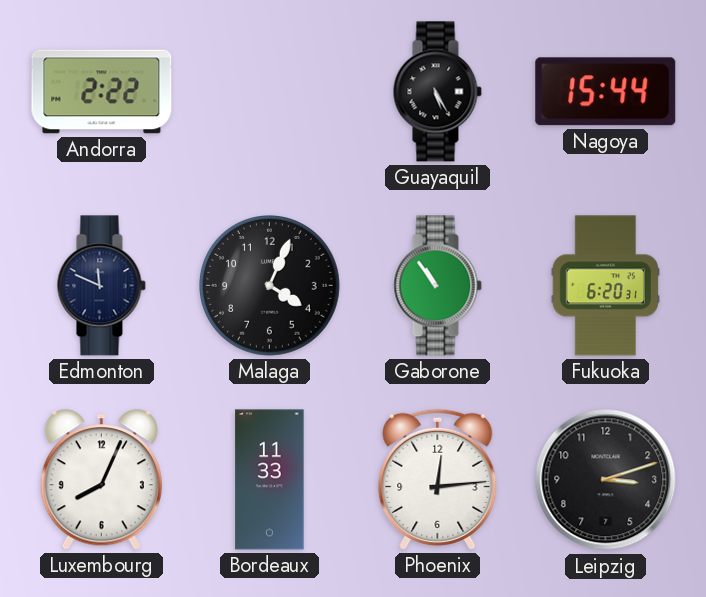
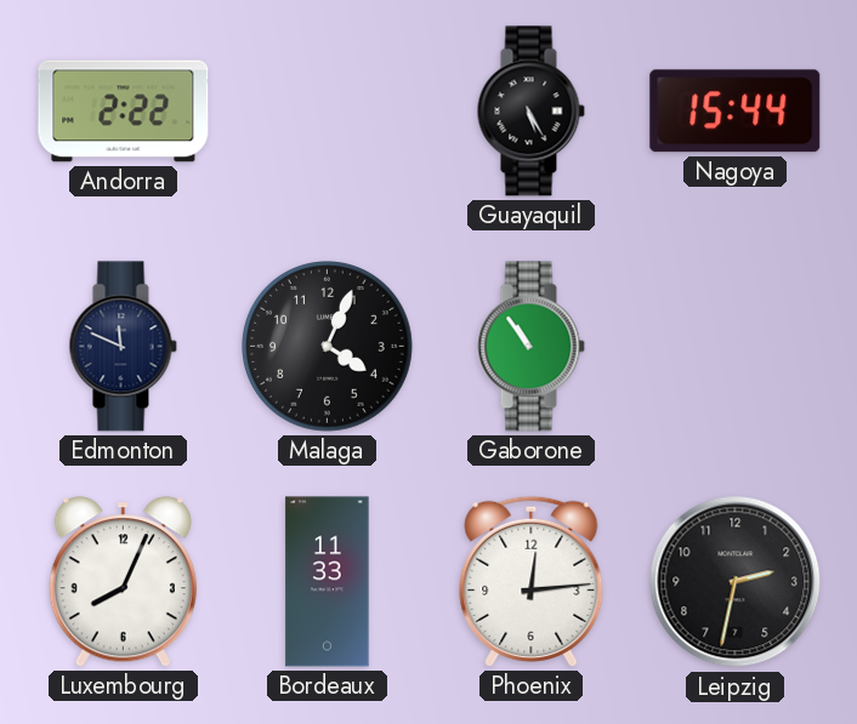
Fukuoka: 6:20 -> none (605, 286)
Leipzig: 3:12 -> 2:32 (736, 582)
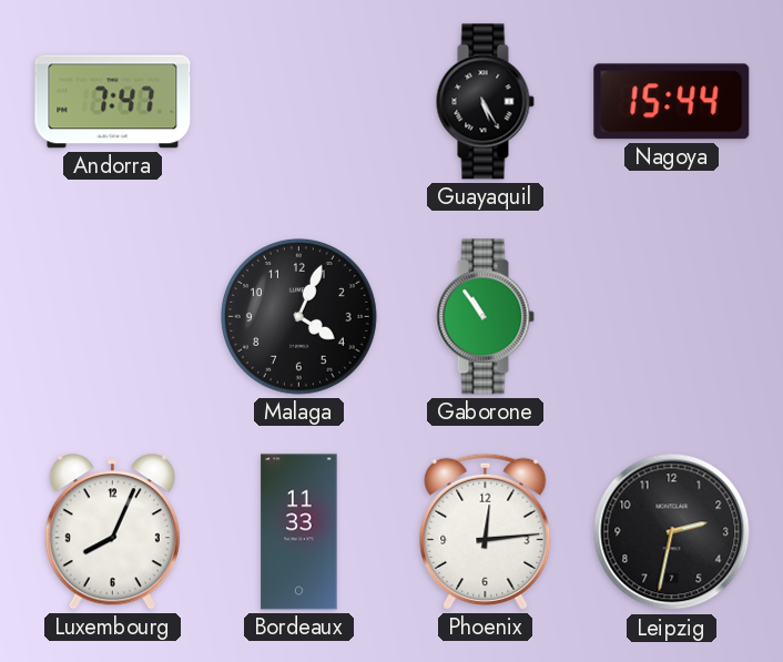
Andorra: 2:22 -> 7:47 (113, 102)
Edmonton: 11:49 -> none (123, 347)
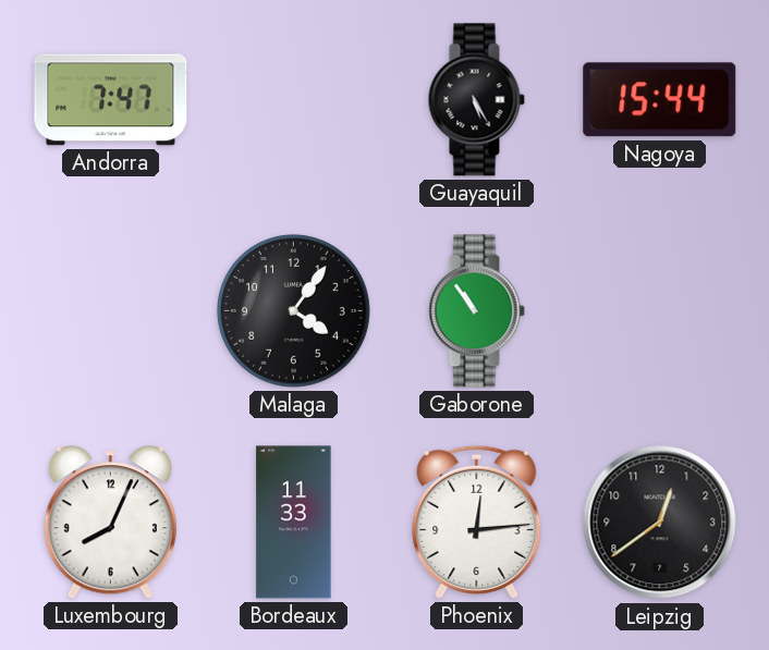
Malaga: 4:04 -> 4:06 (294, 311)
Leipzig: 2:32 -> 12:39 (660, 523)
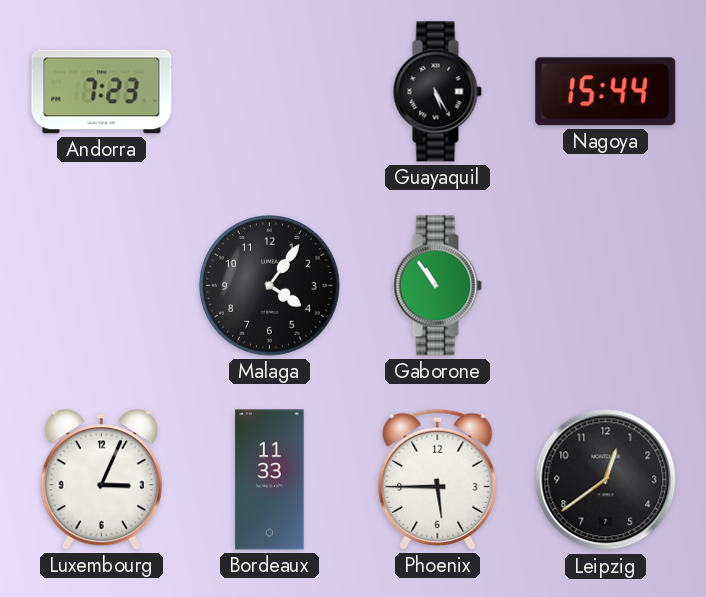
Andorra: 7:47 -> 7:23 (102, 92)
Luxembourg: 8:04 -> 3:04 (101, 480)
Phoenix: 12:14 -> 5:45 (438, 479)
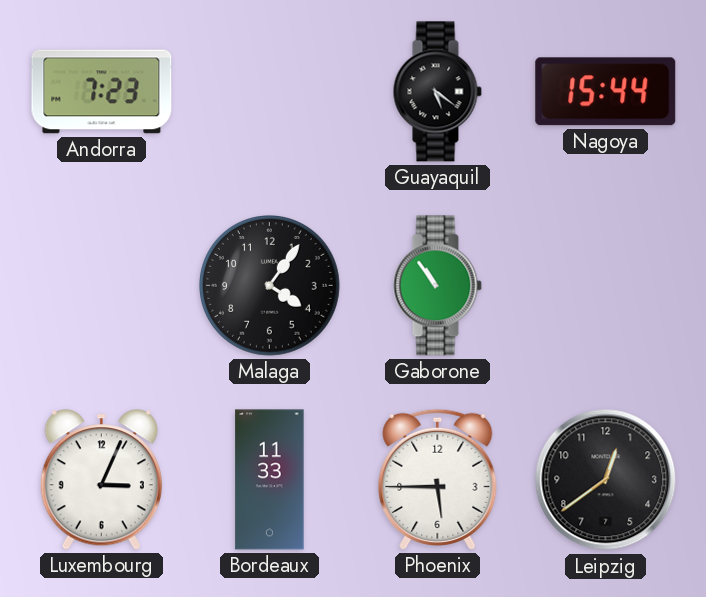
Guayaquil: 5:25 -> 5:21 (437, 92)
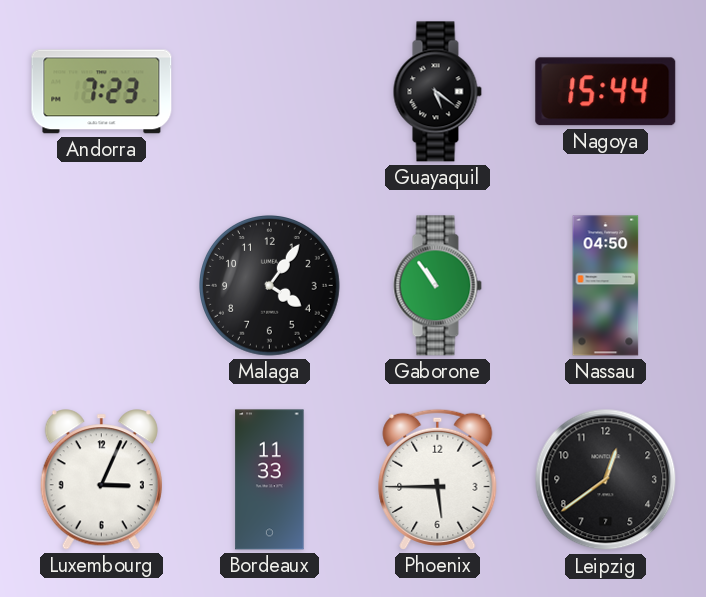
Nassau: none -> 04:50 (606, 286)
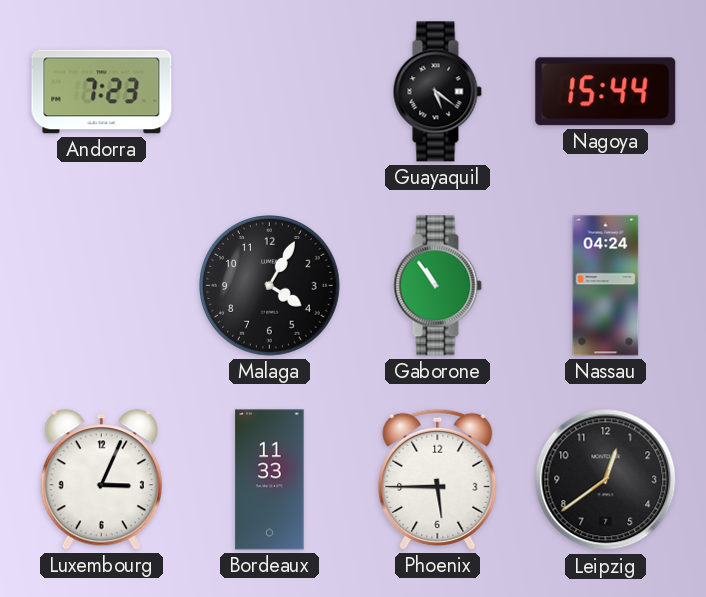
Malaga: 4:06 -> 4:05 (270, 286)
Nassau: 04:50 -> 04:24 (606, 286)
